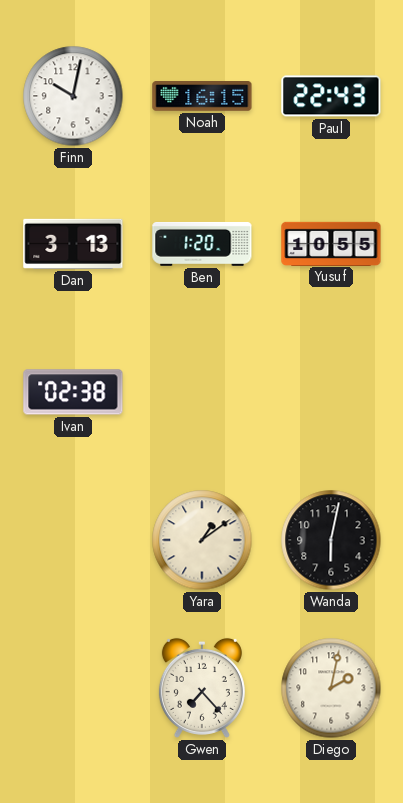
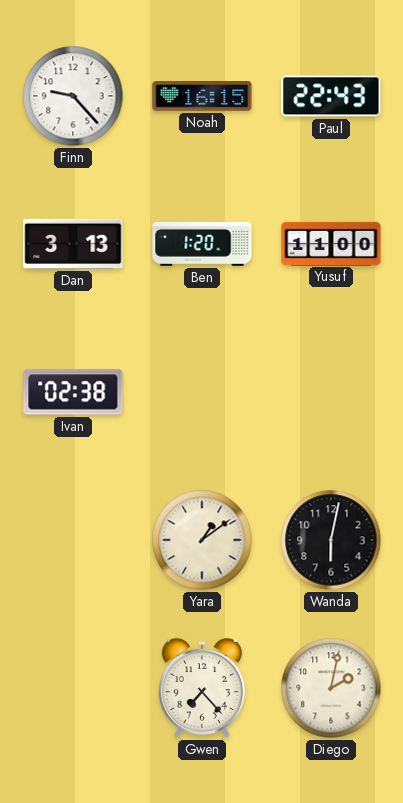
Finn: 10:02 -> 9:23 (73, 96)
Yusuf: 10:55 -> 11:00 (331, 243)
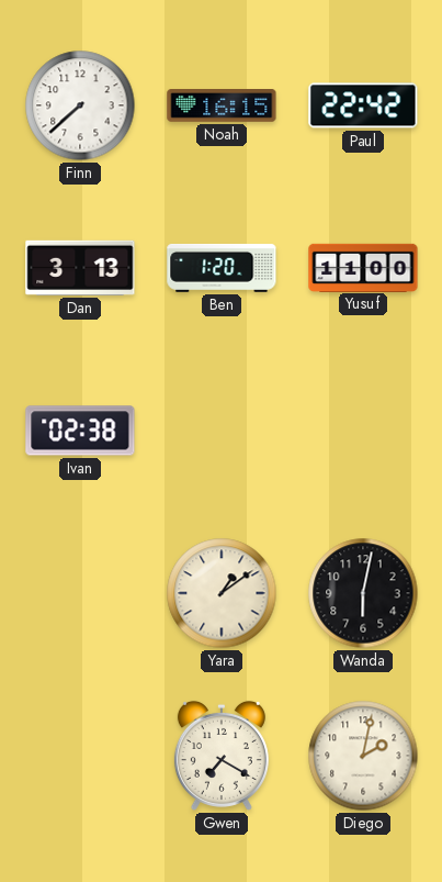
Finn: 9:23 -> 7:38 (80, 105)
Paul: 22:43 -> 22:42 (363, 105)
Gwen: 7:23 -> 7:20 (222, 756)
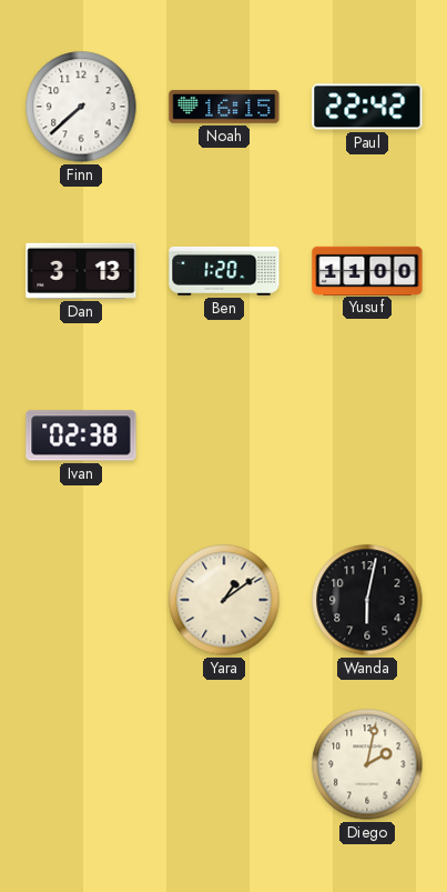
Gwen: 7:20 -> none (222, 756)
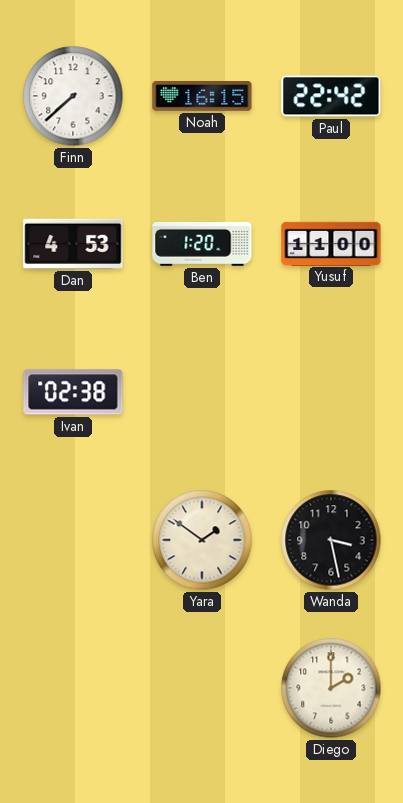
Dan: 3:13 -> 4:53 (73, 244)
Yara: 1:09 -> 1:51 (202, 540)
Wanda: 6:02 -> 3:28 (331, 540)
Diego: 2:02 -> 2:00 (331, 688)
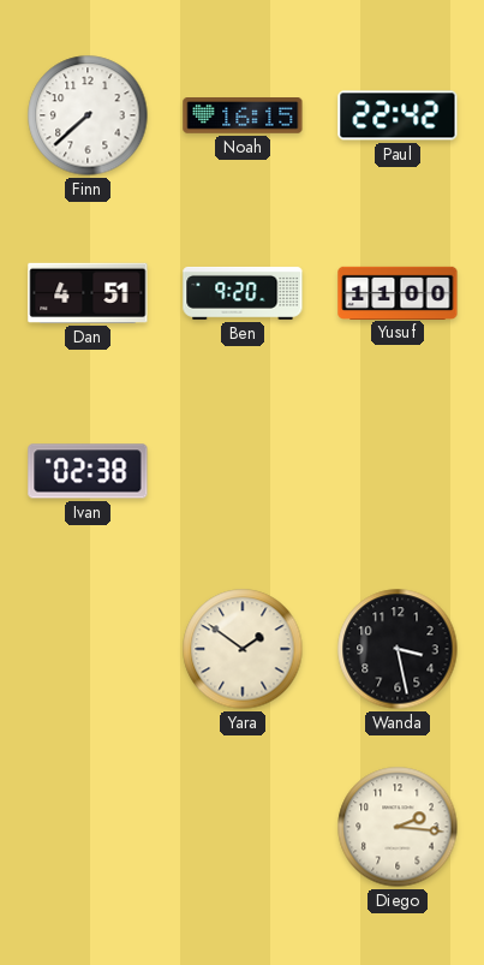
Dan: 4:53 -> 4:51 (88, 293)
Ben: 1:20 -> 9:20 (243, 293)
Diego: 2:00 -> 2:16 (398, 827)
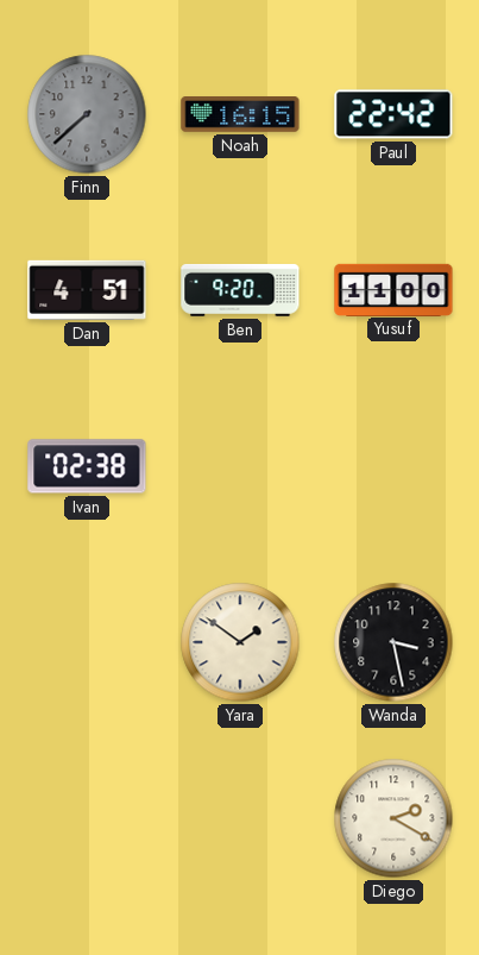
Finn dial: white -> grey (87, 114)
Diego: 2:16 -> 2:20 (393, 818)
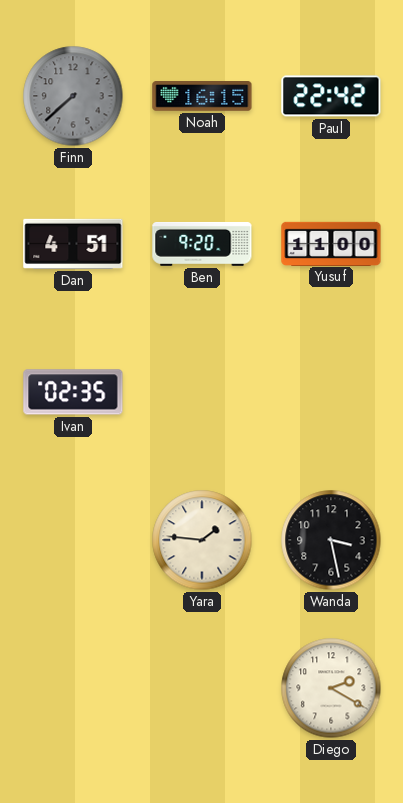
Ivan: 02:38 -> 02:35 (73, 392)
Yara: 1:51 -> 1:46 (202, 540)
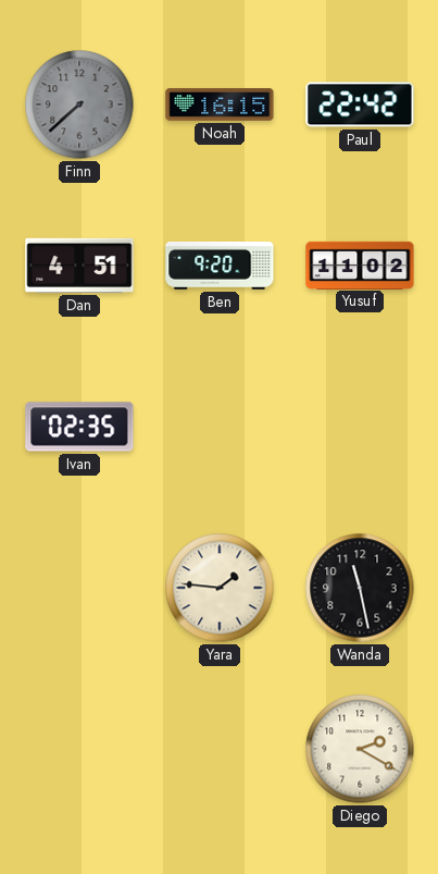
Yusuf: 11:00 -> 11:02 (360, 264)
Wanda: 3:28 -> 11:28 (360, 588)
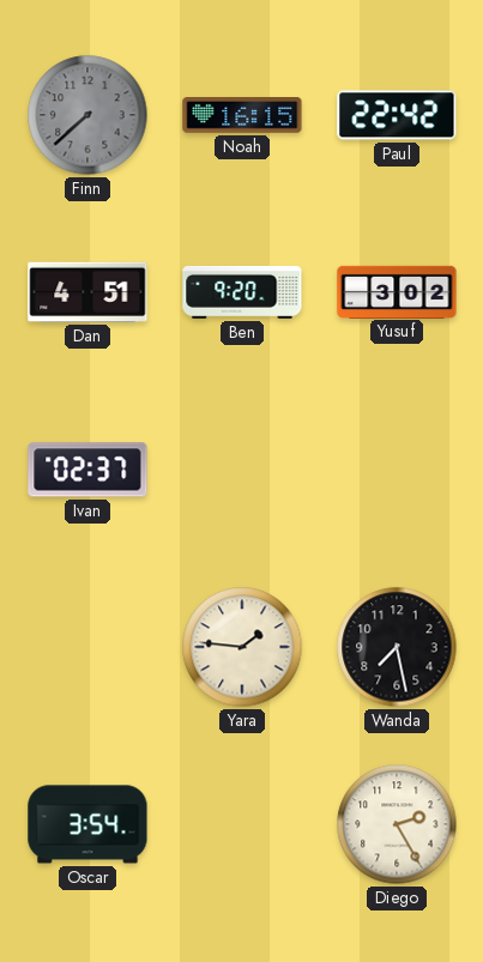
Yusuf: 11:02 -> 3:02 (397, 291)
Ivan: 02:35 -> 02:37 (87, 470)
Wanda: 11:28 -> 7:28 (397, 647)
Oscar: none -> 3:54 (87, 824)
Diego: 2:20 -> 2:25 (397, 824)
